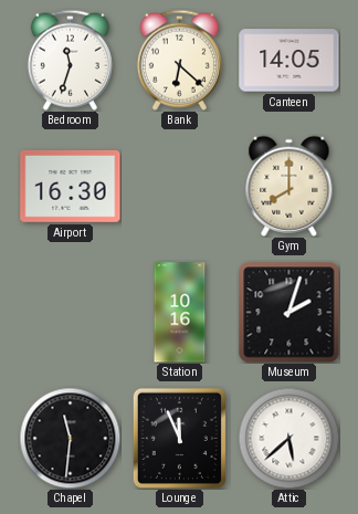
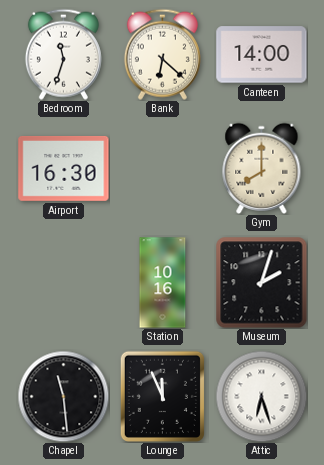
Canteen: 14:05 -> 14:00 (262, 55)
Chapel: 11:31 -> 11:29 (63, 396)
Attic: 5:38 -> 6:27 (261, 396)
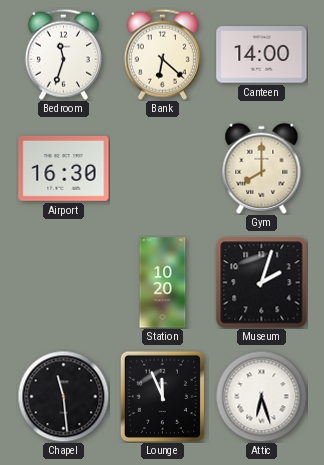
Station: 10:16 -> 10:20 (163, 283)
